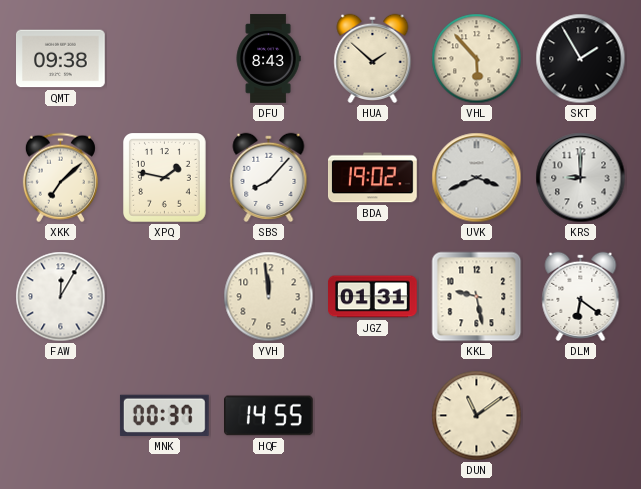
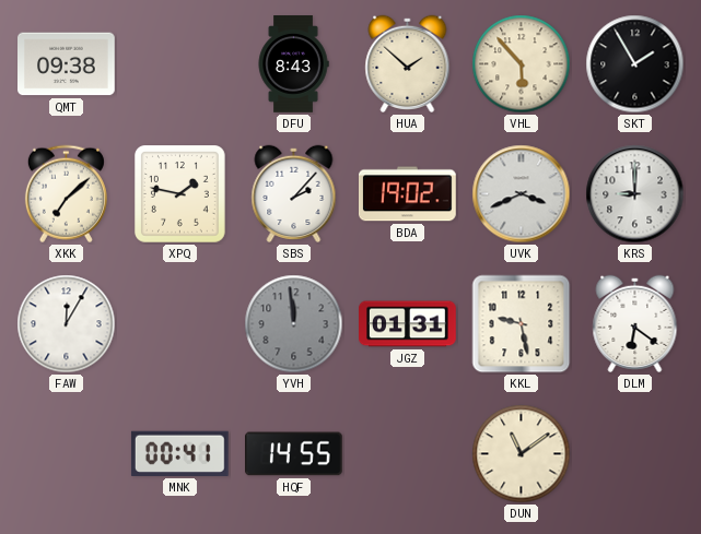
SBS: 8:07 -> 2:07 (294, 193)
YVH dial: cream -> grey (294, 324)
MNK: 00:37 -> 00:41 (179, 453)
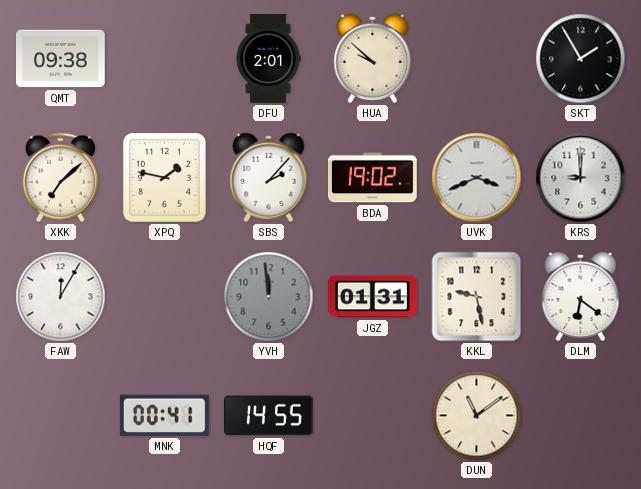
DFU: 8:43 -> 2:01 (268, 59)
HUA: 1:52 -> 9:52 (373, 58)
VHL: 5:53 -> none (522, 64)
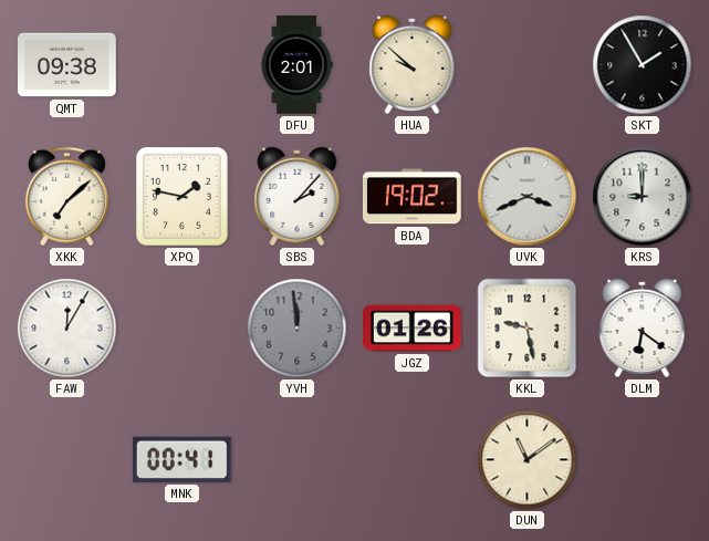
JGZ: 01:31 -> 01:26 (413, 329)
HQF: 14:55 -> none (269, 416)
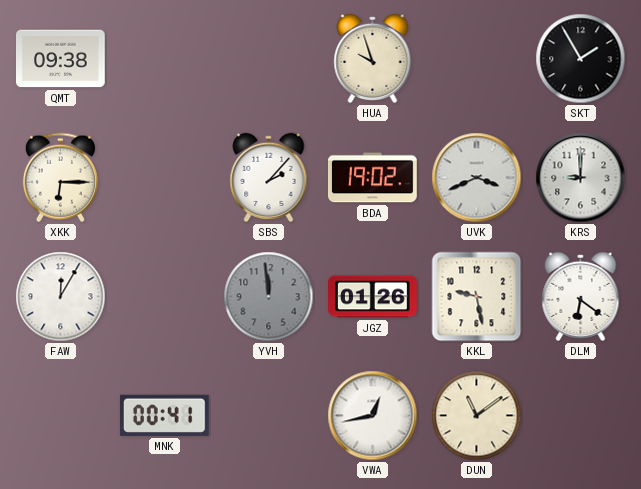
DFU: 2:01 -> none (296, 65)
HUA: 9:52 -> 9:57 (373, 58)
XKK: 7:08 -> 6:15 (60, 178)
XPQ: 1:47 -> none (183, 197)
VWA: none -> 12:43 (373, 416)
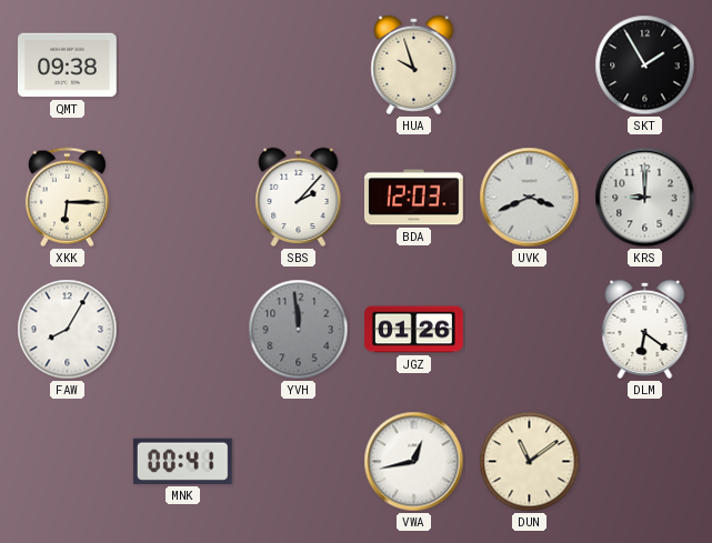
BDA: 19:02 -> 12:03 (414, 198)
FAW: 12:05 -> 8:05 (68, 330)
KKL: 9:28 -> none (477, 297)
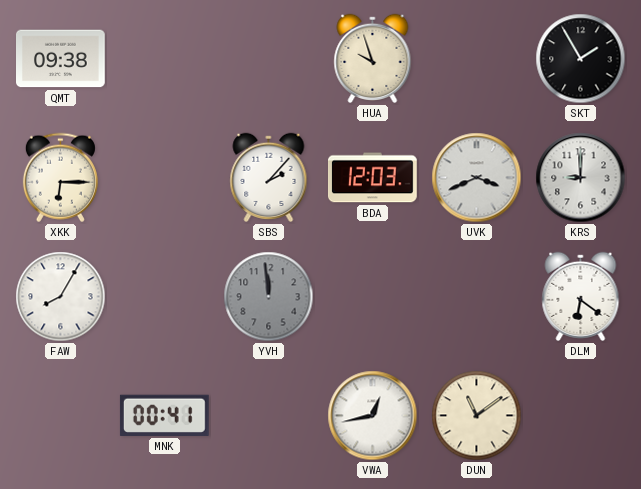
JGZ: 01:26 -> none (414, 330)
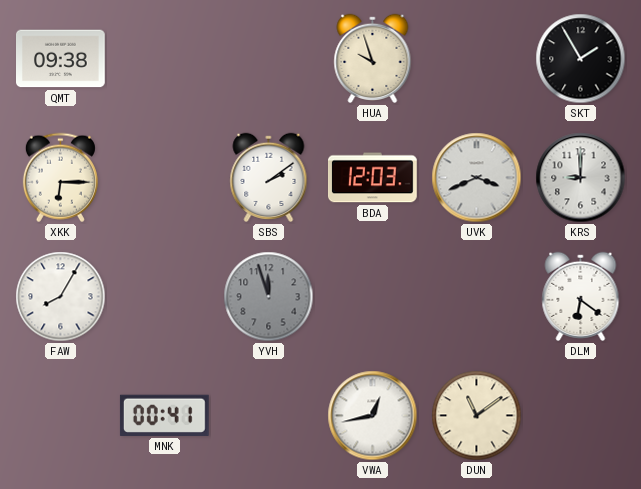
SBS: 2:07 -> 2:09 (269, 177)
YVH: 11:59 -> 11:57 (269, 297)
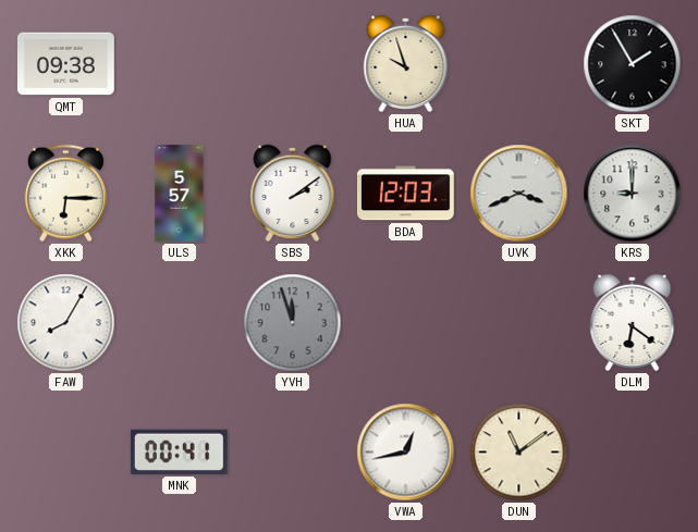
ULS: none -> 5:57 (180, 194)
